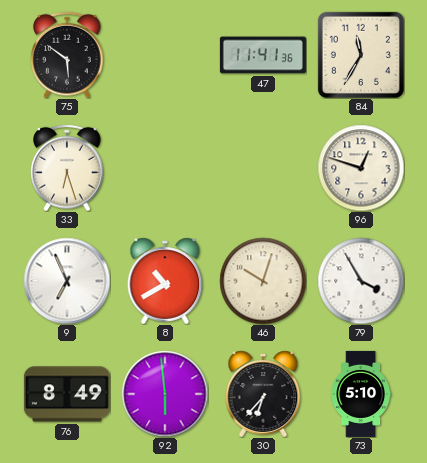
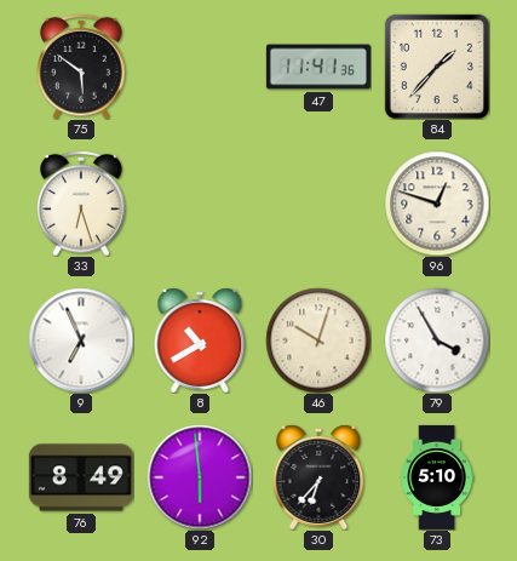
84: 11:35 -> 1:37 (437, 67)
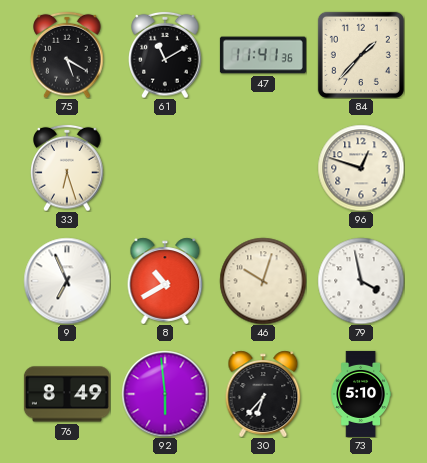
75: 5:51 -> 5:20 (67, 55)
61: none -> 11:10 (165, 55)
79: 3:55 -> 3:58 (361, 281)
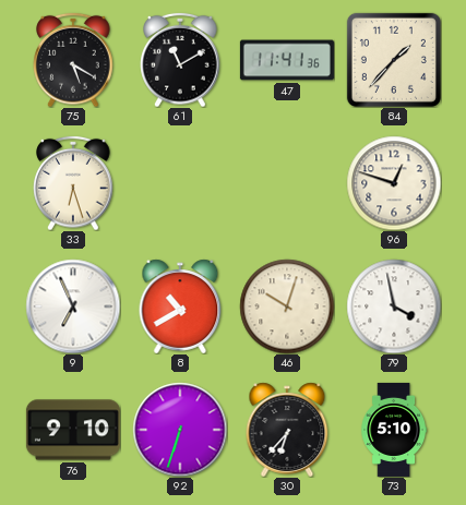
76: 8:49 -> 9:10 (73, 430)
92: 5:59 -> 6:33 (180, 430)
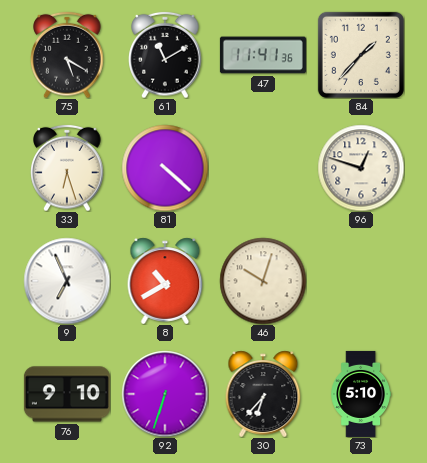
81: none -> 4:22 (165, 168)
79: 3:58 -> none (394, 306)
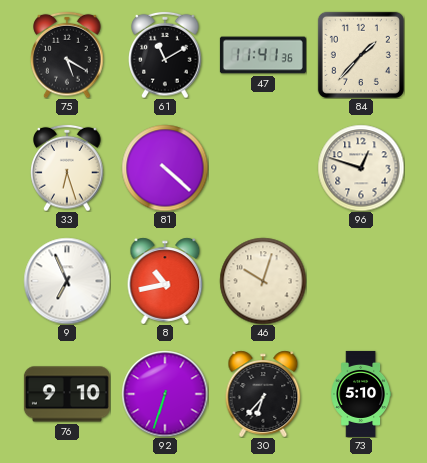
8: 10:40 -> 10:43 (165, 281)
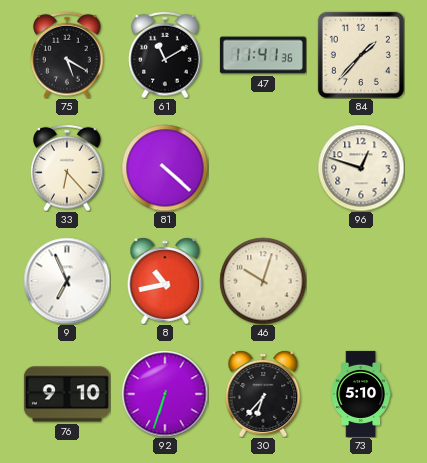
33: 6:27 -> 6:23 (67, 168)
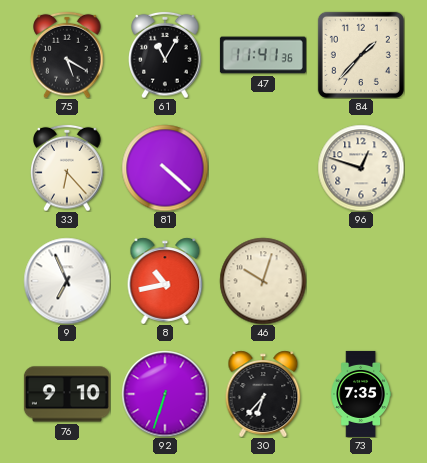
61: 11:10 -> 11:05 (165, 55)
73: 5:10 -> 7:35 (360, 394)
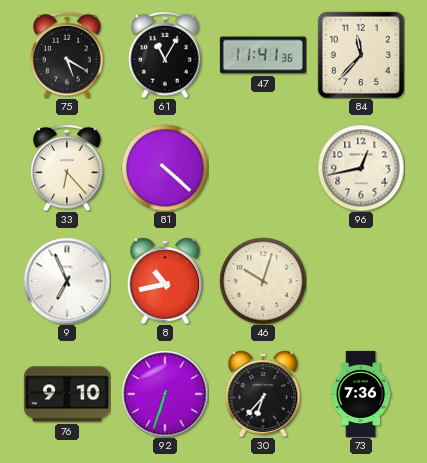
84: 1:37 -> 11:37 (361, 55)
96: 12:48 -> 12:43 (361, 168)
73: 7:35 -> 7:36 (360, 394)
